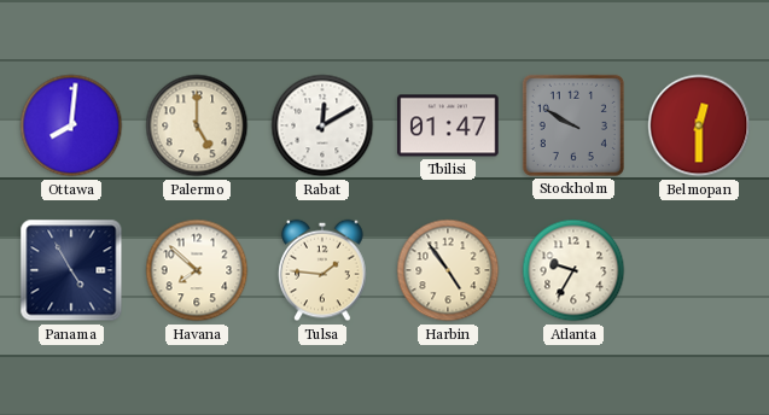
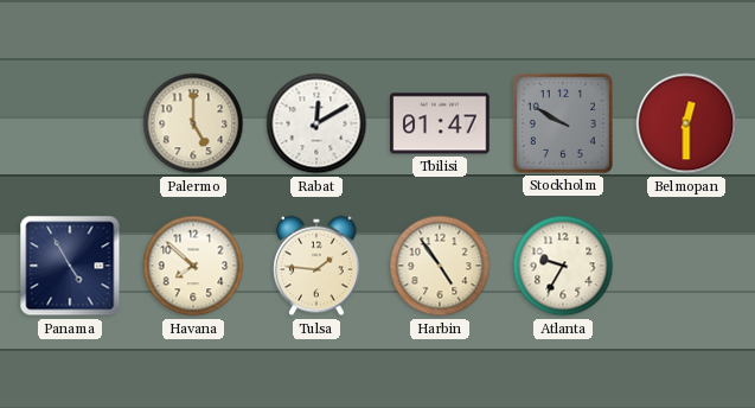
Ottawa: 8:01 -> none (71, 125)
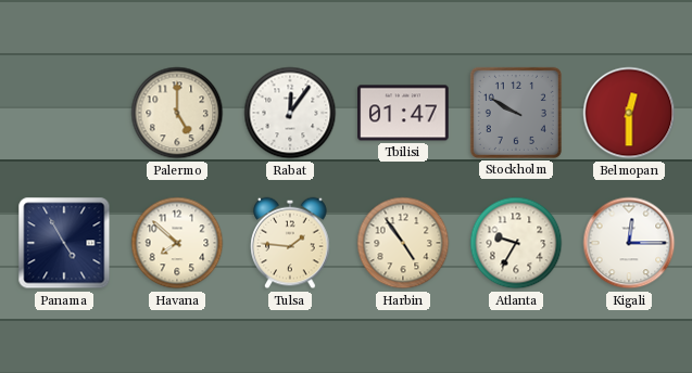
Rabat: 12:10 -> 12:06 (290, 113)
Kigali: none -> 12:15 (629, 243)
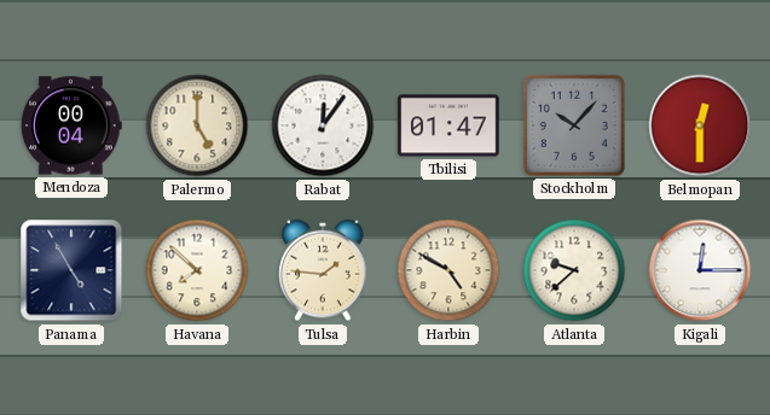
Mendoza: none -> 00:04 (71, 125)
Stockholm: 9:50 -> 10:07 (574, 125)
Harbin: 4:54 -> 4:50 (448, 270)
Atlanta: 9:35 -> 9:38 (574, 270)
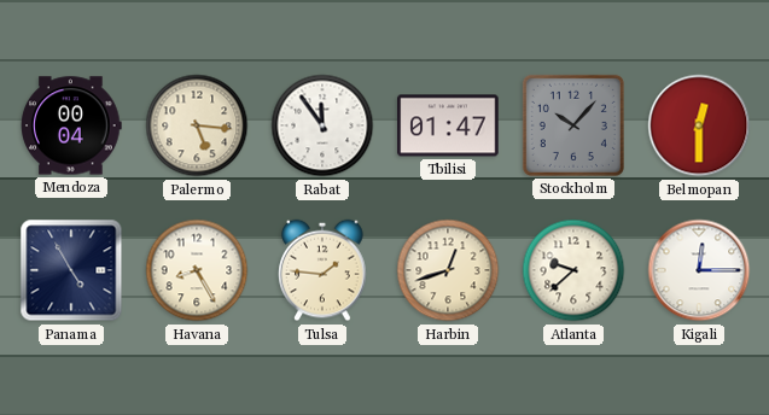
Palermo: 5:00 -> 5:16 (197, 125)
Rabat: 12:06 -> 11:54 (322, 125)
Havana: 7:52 -> 8:25 (197, 270)
Harbin: 4:50 -> 12:42 (448, 270)
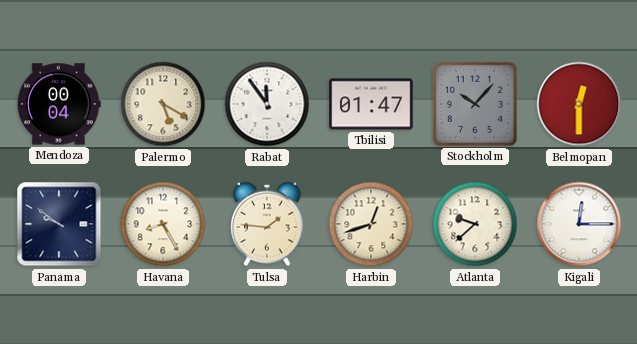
Palermo: 5:16 -> 5:20 (163, 104)
Panama: 4:55 -> 9:51 (59, 224)
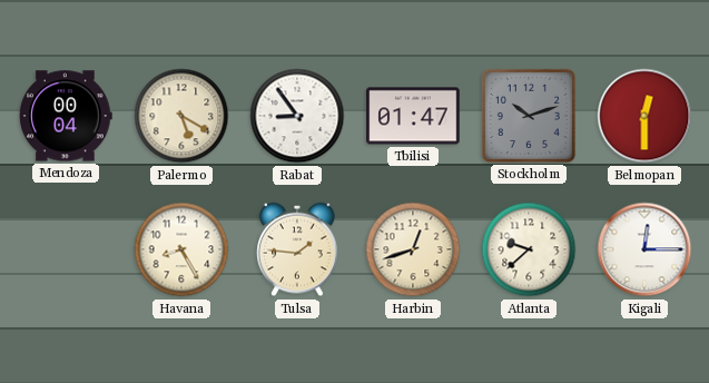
Rabat: 11:54 -> 8:54 (297, 116)
Stockholm: 10:07 -> 10:12 (529, 116)
Panama: 9:51 -> none (59, 224)
